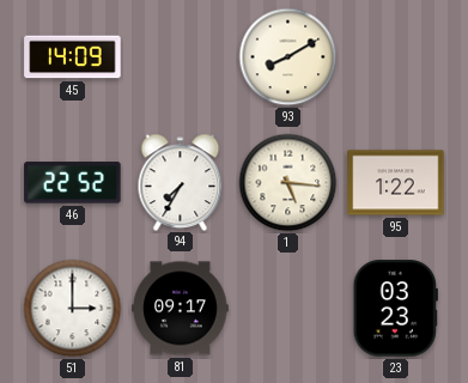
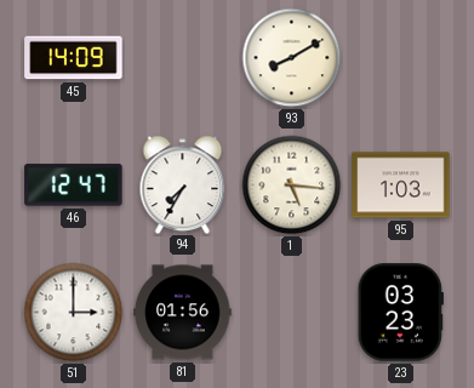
46: 22:52 -> 12:47 (74, 186)
95: 1:22 -> 1:03 (401, 186)
81: 09:17 -> 01:56 (183, 313)
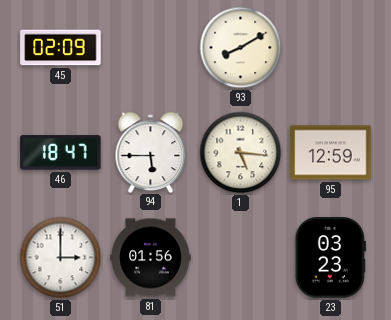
45: 14:09 -> 02:09 (61, 48)
46: 12:47 -> 18:47 (61, 153)
94: 7:35 -> 5:45 (151, 152)
95: 1:03 -> 12:59 (331, 153)
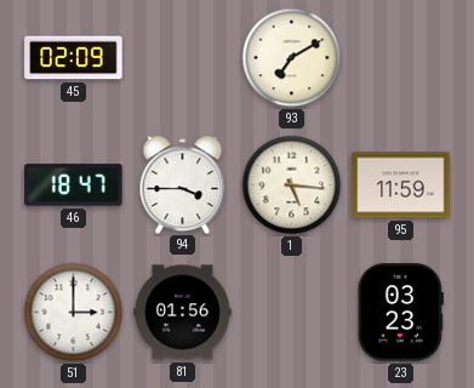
93: 8:10 -> 7:10 (292, 58)
94: 5:45 -> 3:45 (183, 184)
95: 12:59 -> 11:59 (401, 186)
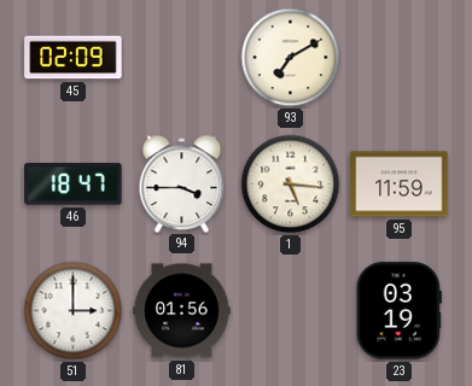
23: 03:23 -> 03:19 (398, 311)
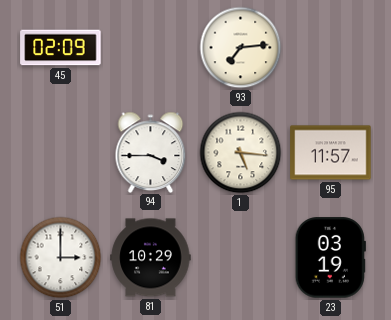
93: 7:10 -> 7:14 (241, 48)
46: 18:47 -> none (74, 185)
95: 11:59 -> 11:57 (331, 153)
81: 01:56 -> 10:29 (151, 258)
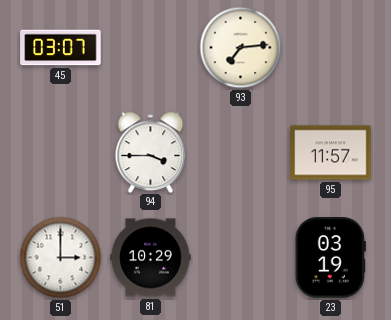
45: 02:09 -> 03:07 (61, 48)
1: 5:16 -> none (241, 153)
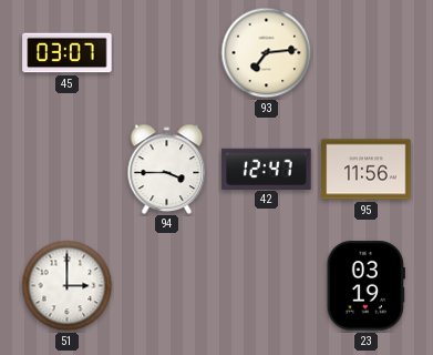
42: none -> 12:47 (267, 169)
95: 11:57 -> 11:56 (367, 170)
81: 10:29 -> none (151, 258)
